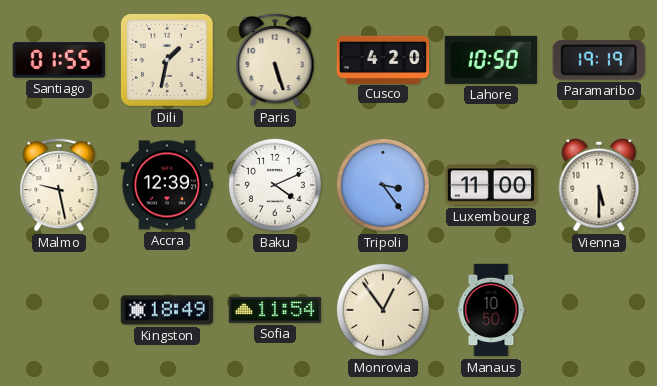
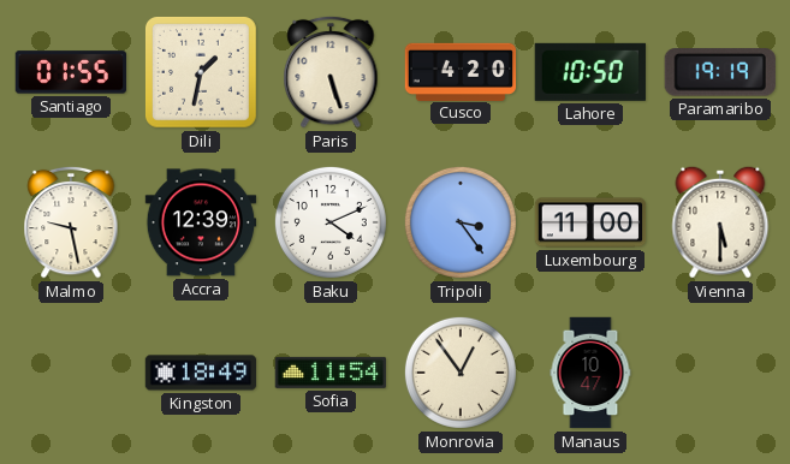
Manaus: 10:50 -> 10:47 (590, 373)
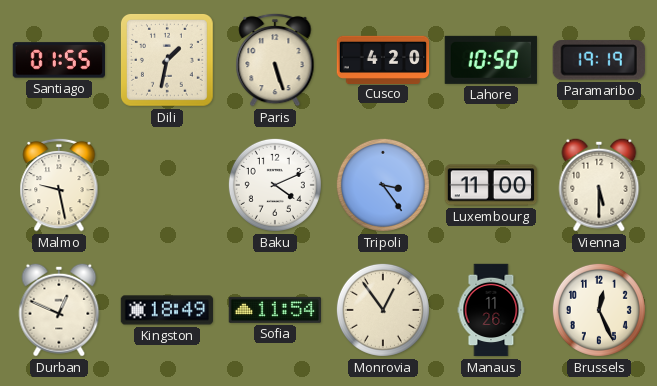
Accra: 12:39 -> none (201, 222)
Durban: none -> 12:49 (59, 310)
Manaus: 10:47 -> 11:26 (491, 310)
Brussels: none -> 12:26 (599, 310)
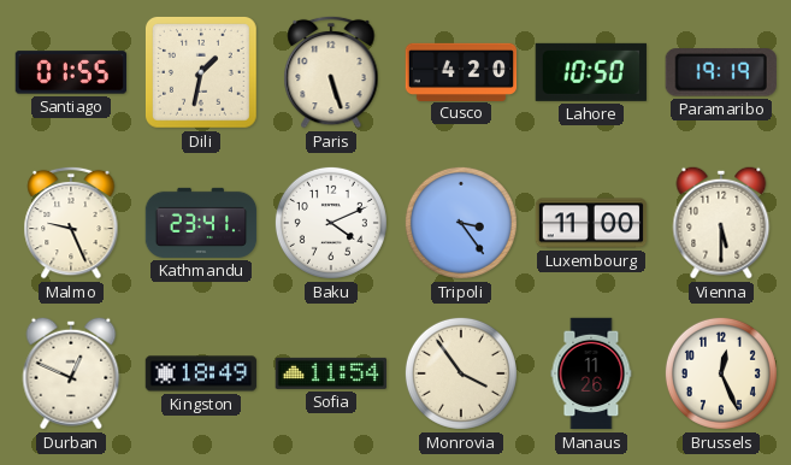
Malmo: 9:28 -> 9:26 (71, 223)
Kathmandu: none -> 23:41 (201, 223)
Monrovia: 12:54 -> 3:54 (461, 373)
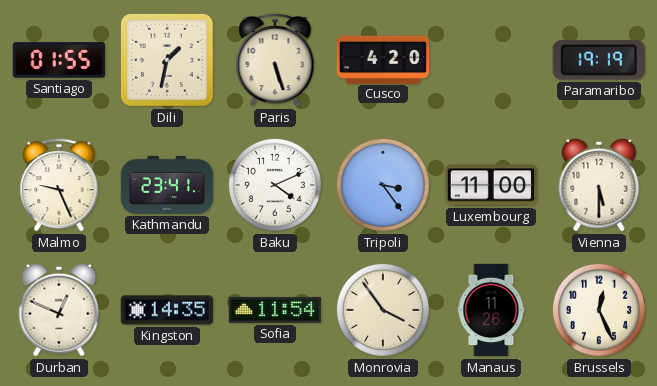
Lahore: 10:50 -> none (591, 72)
Kingston: 18:49 -> 14:35 (167, 310)
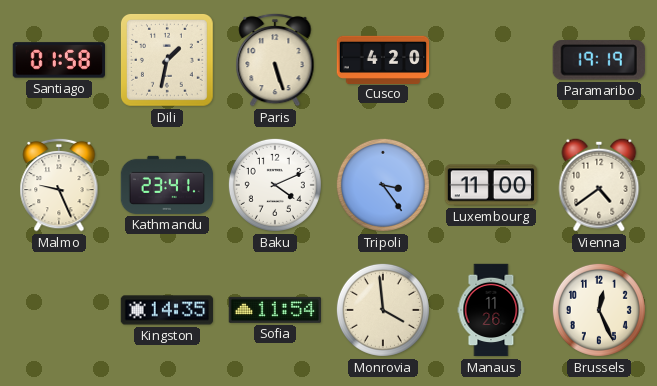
Santiago: 01:55 -> 01:58 (58, 60)
Vienna: 5:30 -> 4:39 (599, 185)
Durban: 12:49 -> none (59, 310)
Monrovia: 3:54 -> 3:59 (383, 310)
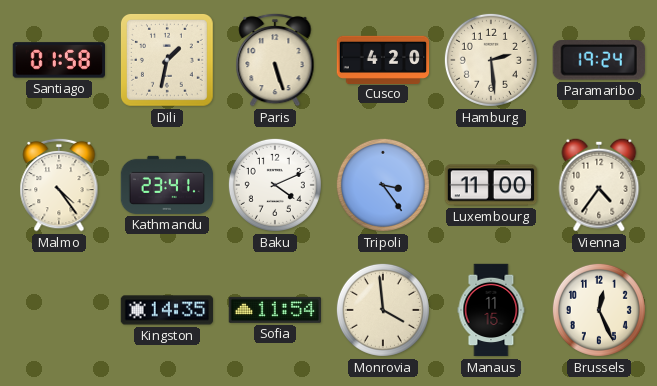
Hamburg: none -> 2:29 (491, 60)
Paramaribo: 19:19 -> 19:24 (599, 60)
Malmo: 9:26 -> 4:24 (59, 185)
Vienna: 4:39 -> 4:36 (599, 185)
Manaus: 11:26 -> 11:15 (491, 310)
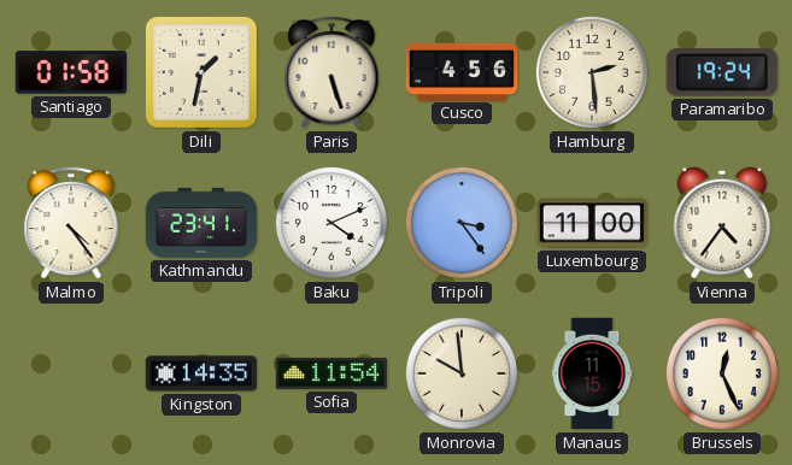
Cusco: 4:20 -> 4:56 (462, 71)
Monrovia: 3:59 -> 9:59 (462, 373)
